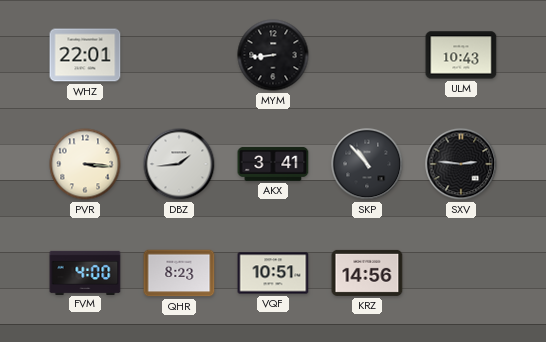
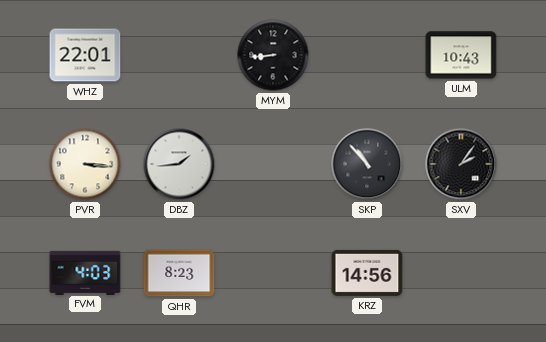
AKX: 3:41 -> none (273, 164)
SXV: 2:46 -> 2:06 (461, 164)
FVM: 4:00 -> 4:03 (85, 272)
VQF: 10:51 -> none (273, 273)
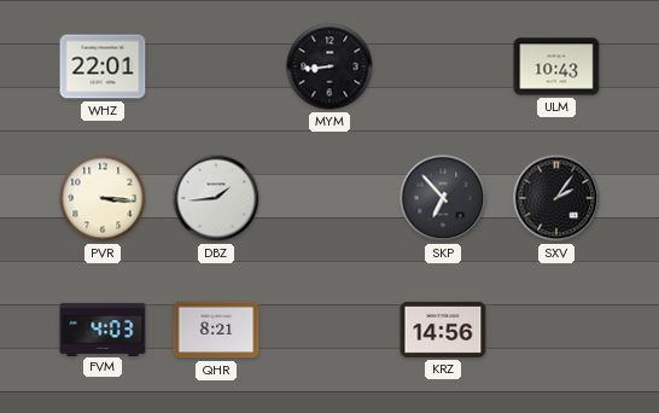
SKP: 10:53 -> 6:53 (443, 198)
QHR: 8:23 -> 8:21 (216, 330)
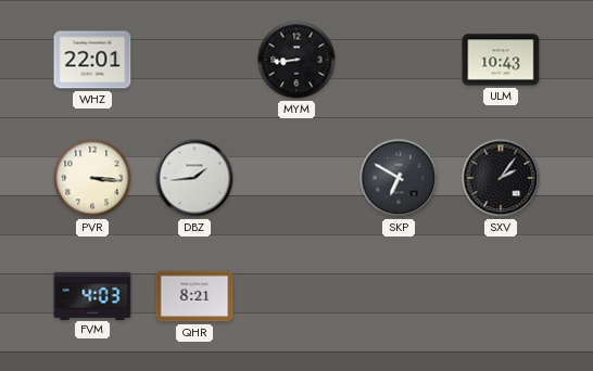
SKP: 6:53 -> 6:50 (399, 178)
KRZ: 14:56 -> none (443, 330)
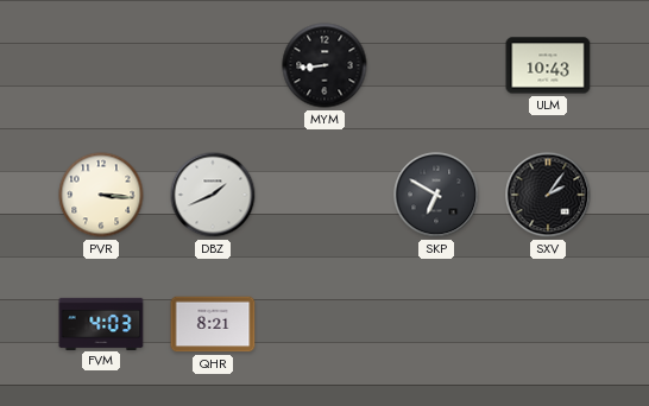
WHZ: 22:01 -> none (92, 60)
DBZ: 1:44 -> 1:41 (213, 195)
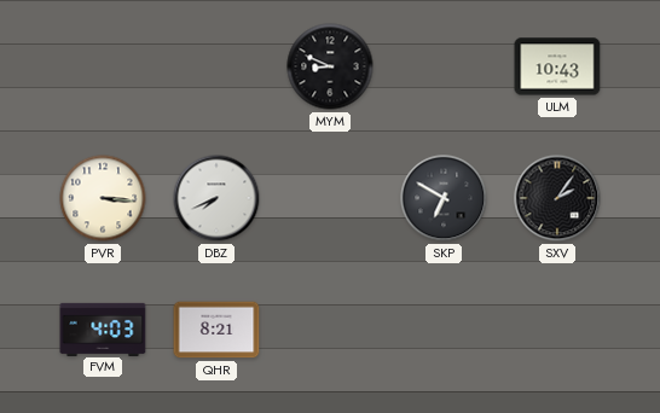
MYM: 8:44 -> 8:49 (330, 66)
DBZ: 1:41 -> 7:41 (216, 198)
